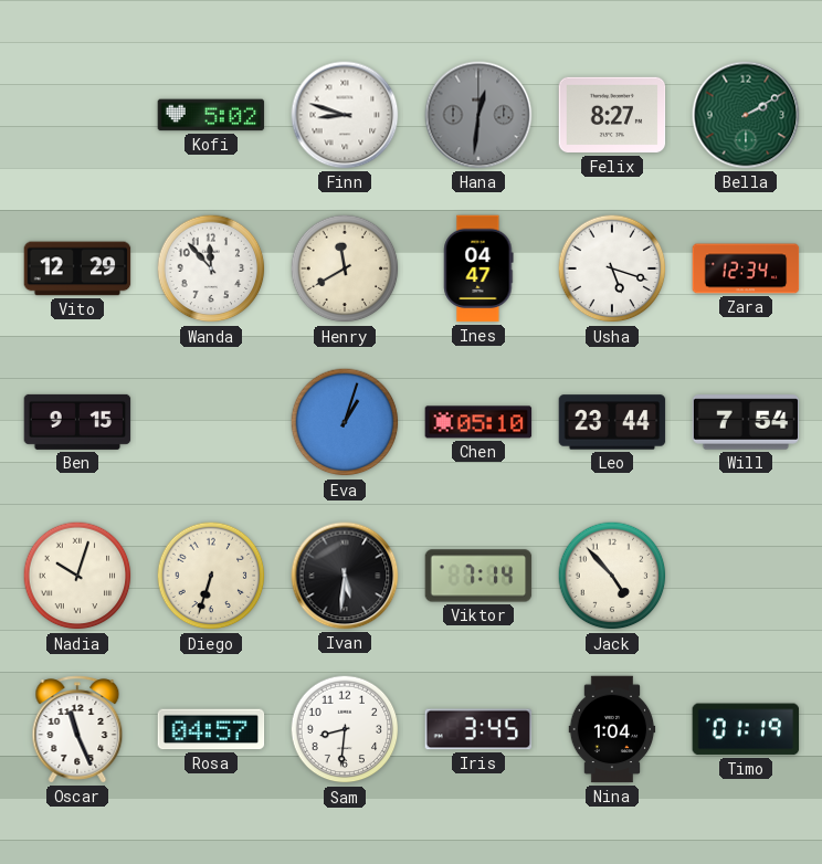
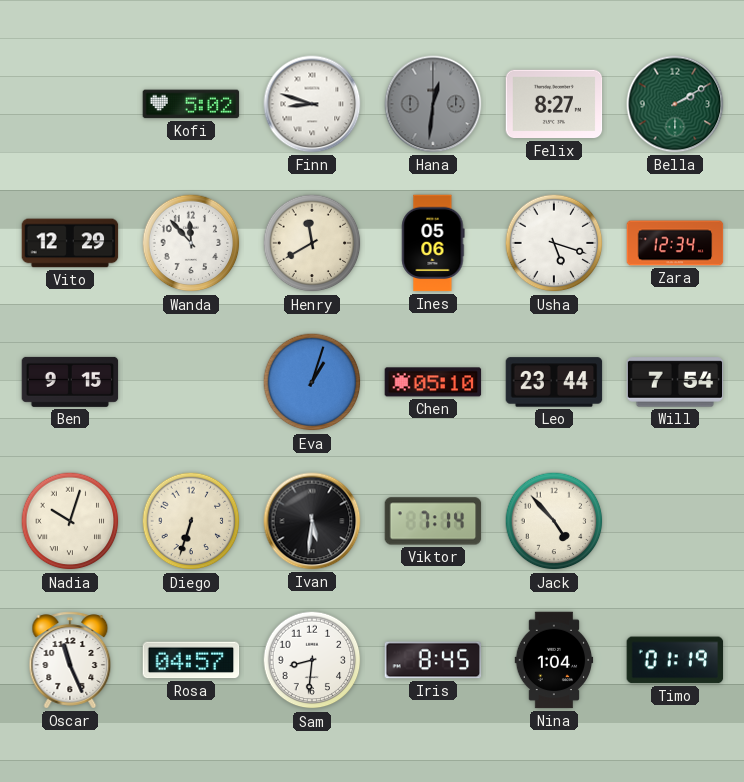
Ines: 04:47 -> 05:06 (433, 243)
Iris: 3:45 -> 8:45 (433, 660)
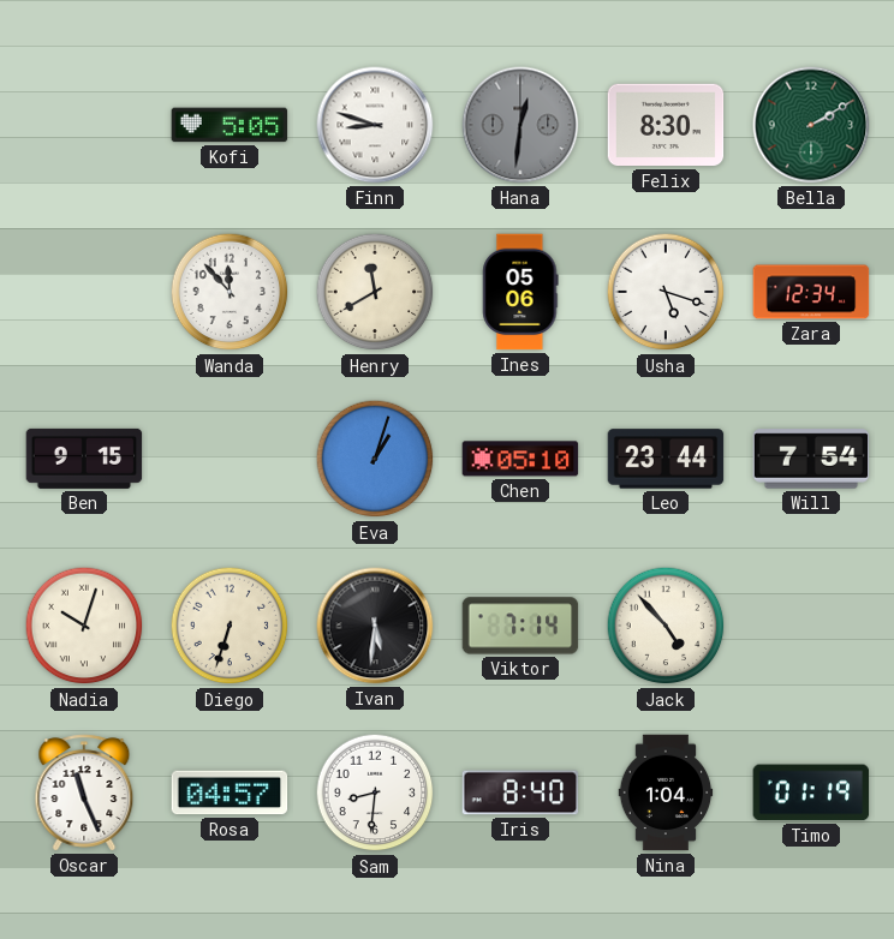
Kofi: 5:02 -> 5:05 (230, 125)
Felix: 8:27 -> 8:30 (666, 125)
Vito: 12:29 -> none (70, 243)
Iris: 8:45 -> 8:40 (520, 793)
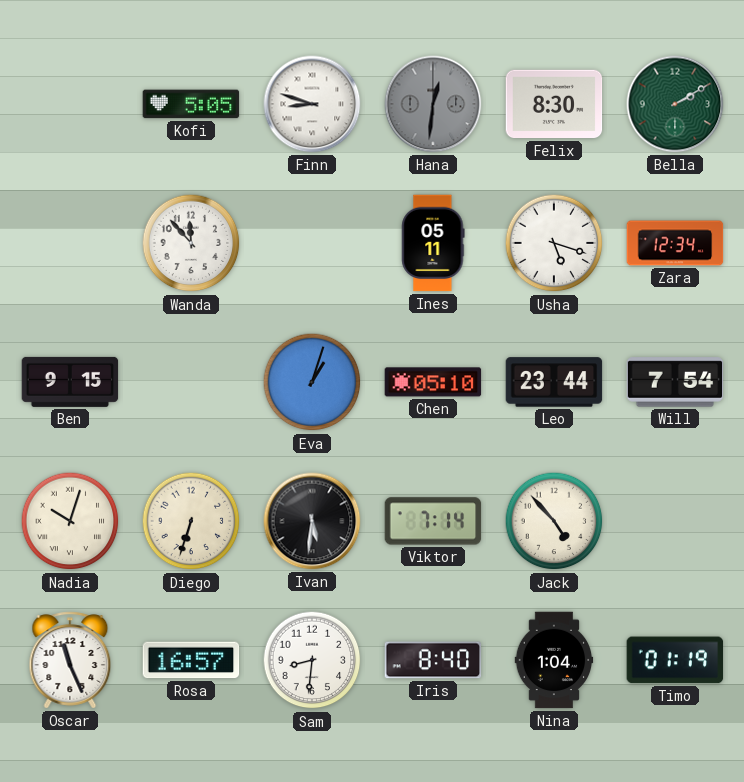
Henry: 11:40 -> none (375, 292)
Ines: 05:06 -> 05:11 (433, 243)
Rosa: 04:57 -> 16:57 (191, 660)
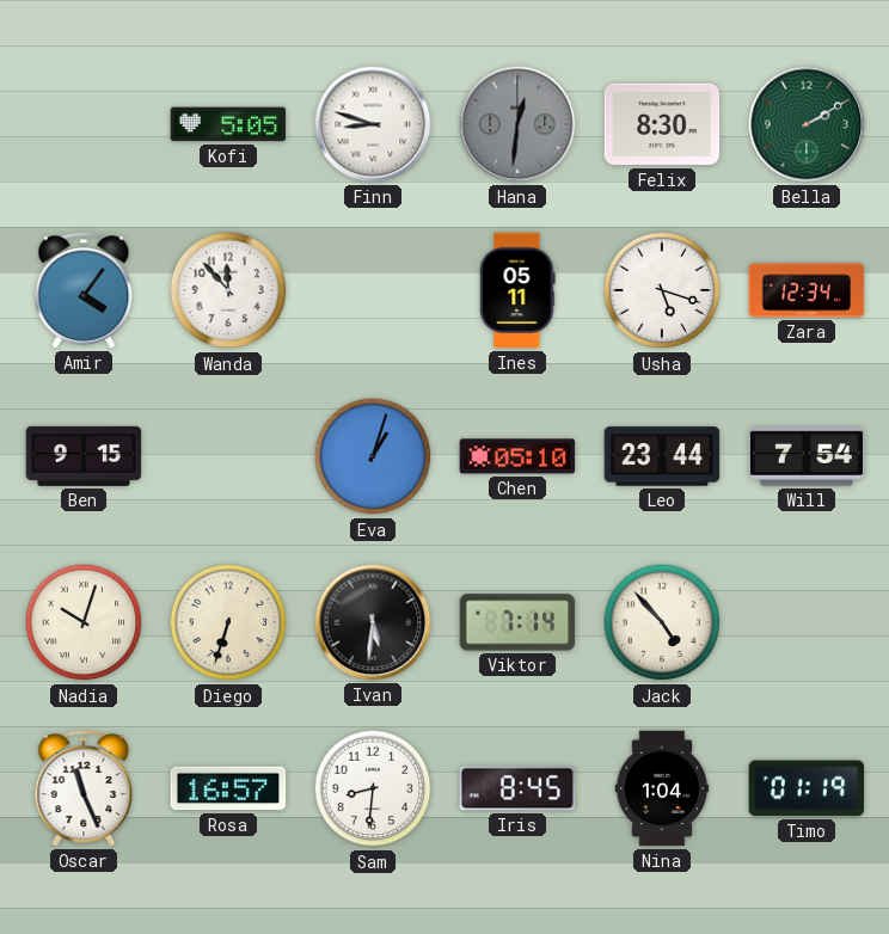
Amir: none -> 4:06 (84, 290)
Iris: 8:40 -> 8:45 (517, 788)
